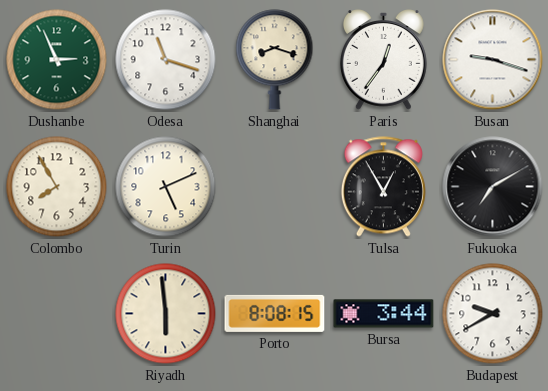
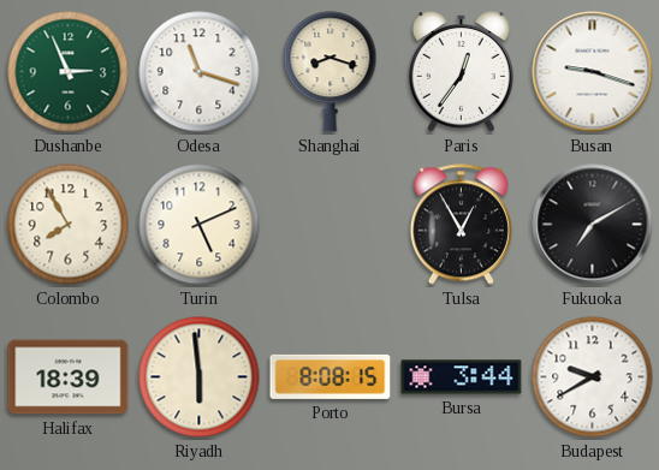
Halifax: none -> 18:39 (69, 377)
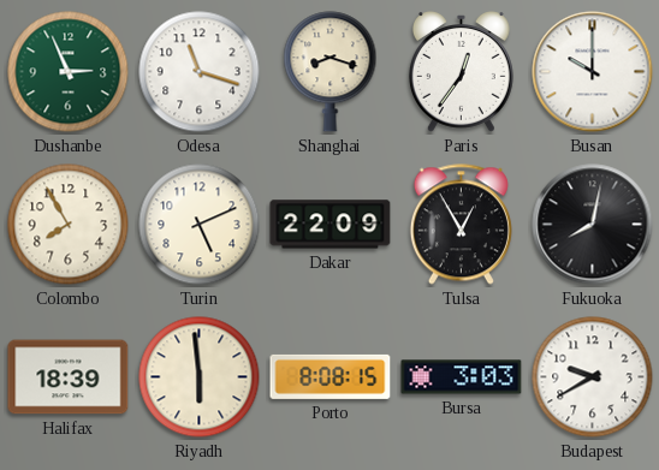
Busan: 9:18 -> 10:00 (593, 72)
Dakar: none -> 22:09 (331, 225)
Fukuoka: 7:10 -> 8:02 (593, 225)
Bursa: 3:44 -> 3:03 (462, 377)
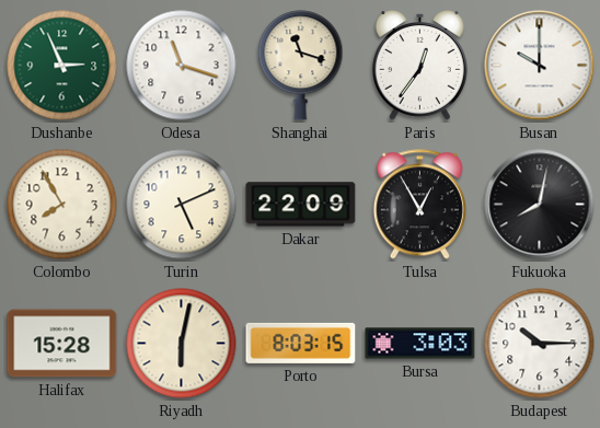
Shanghai: 8:18 -> 11:18 (301, 66)
Halifax: 18:39 -> 15:28 (62, 344)
Riyadh: 5:59 -> 6:02 (182, 344)
Porto: 8:08 -> 8:03 (301, 343)
Budapest: 9:40 -> 10:15 (540, 344)
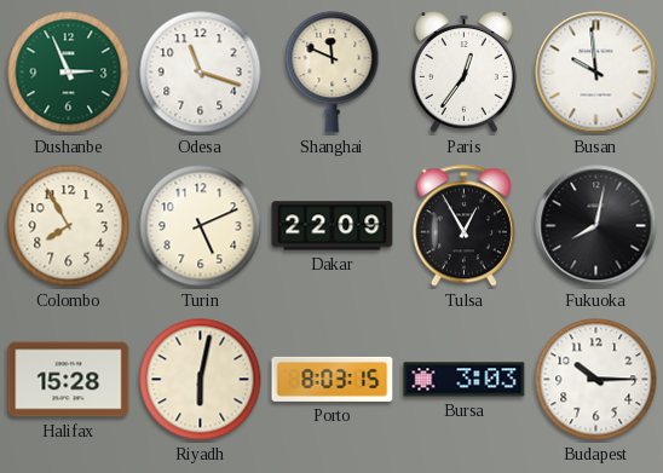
Shanghai: 11:18 -> 11:49 (333, 73)
Busan: 10:00 -> 9:59 (596, 73)
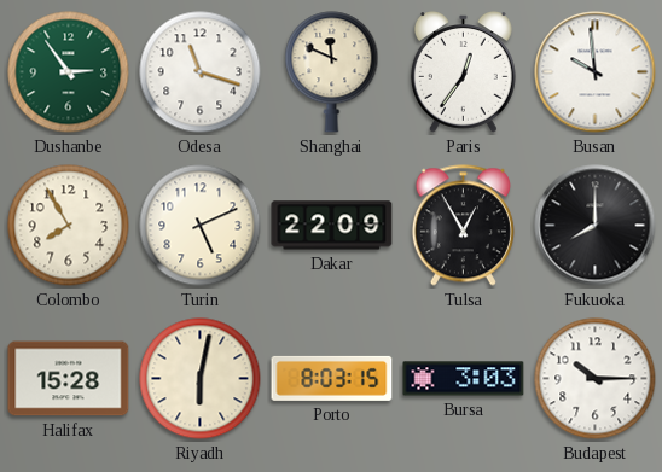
Dushanbe: 2:56 -> 2:54 (69, 72)
Fukuoka: 8:02 -> 8:00 (596, 226)
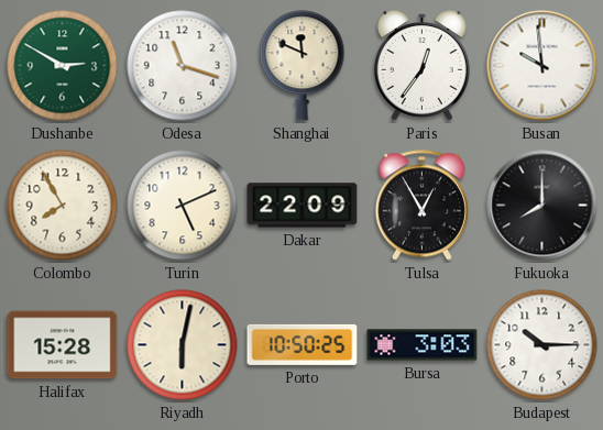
Dushanbe: 2:54 -> 2:50 (63, 66)
Porto: 8:03 -> 10:50 (303, 344)
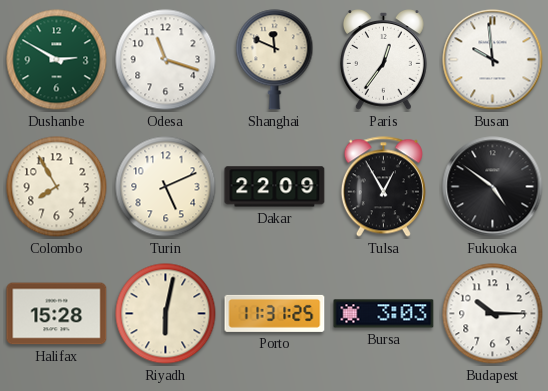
Fukuoka: 8:00 -> 4:51 (493, 187)
Porto: 10:50 -> 11:31 (275, 313)
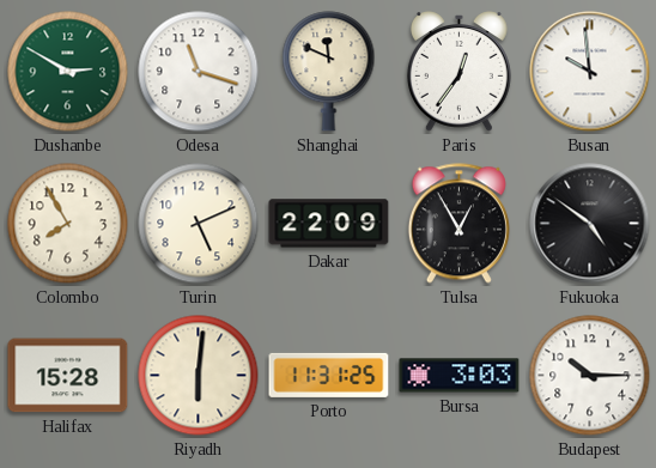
Riyadh: 6:02 -> 6:01 (199, 376)
